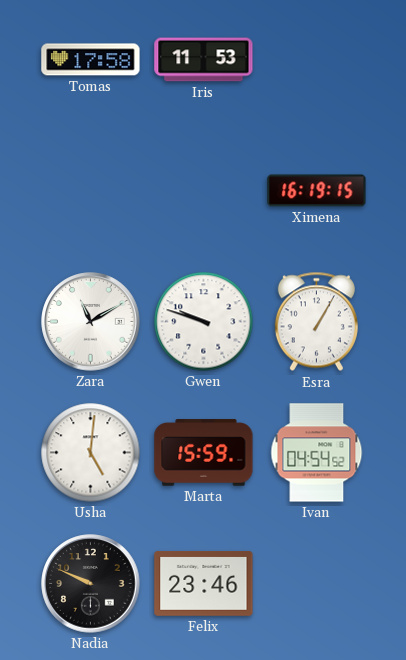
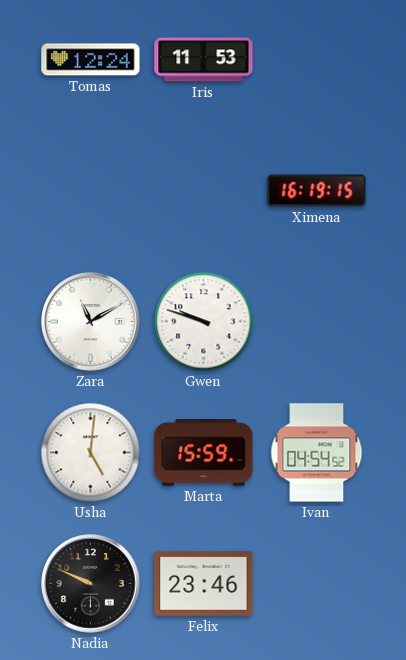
Tomas: 17:58 -> 12:24 (91, 60)
Esra: 1:05 -> none (316, 322)
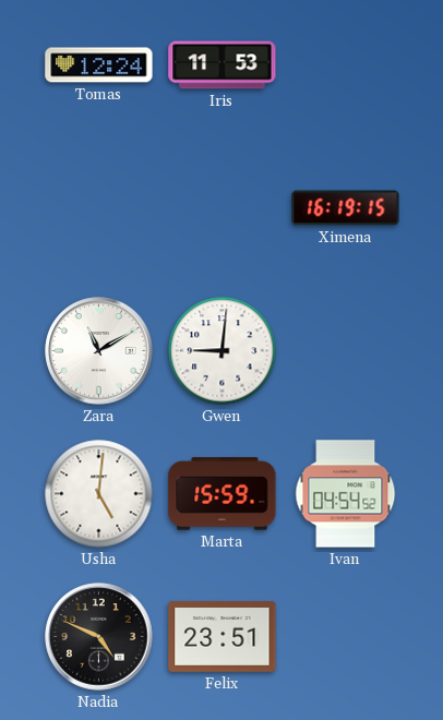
Gwen: 9:48 -> 9:01 (223, 351)
Nadia: 9:49 -> 4:49 (99, 637)
Felix: 23:46 -> 23:51 (223, 636)
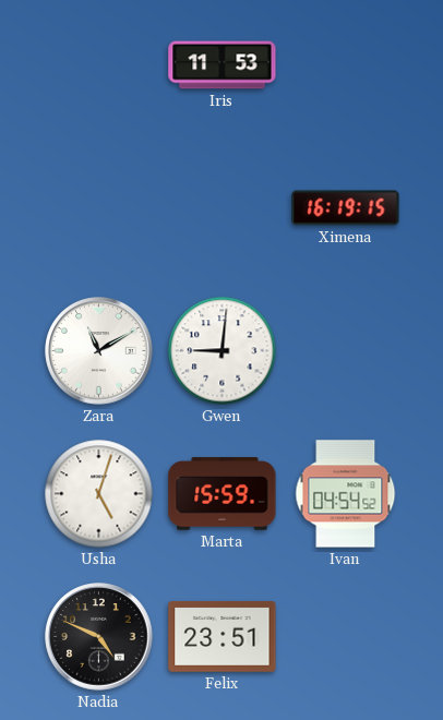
Tomas: 12:24 -> none (99, 65)
Usha: 5:01 -> 5:03 (99, 494)
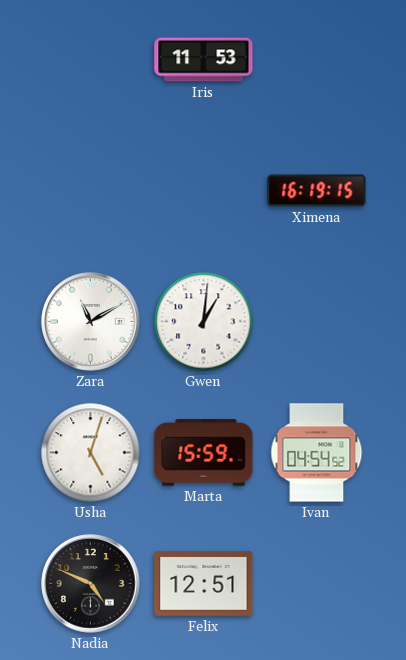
Gwen: 9:01 -> 1:01 (204, 322)
Felix: 23:51 -> 12:51 (204, 583)
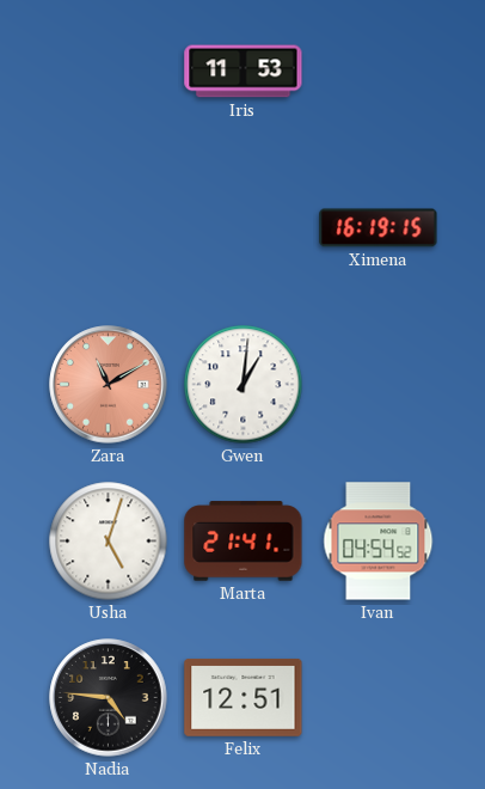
Zara dial: white -> salmon (109, 385)
Marta: 15:59 -> 21:41 (244, 542)
Nadia: 4:49 -> 4:46 (109, 698)
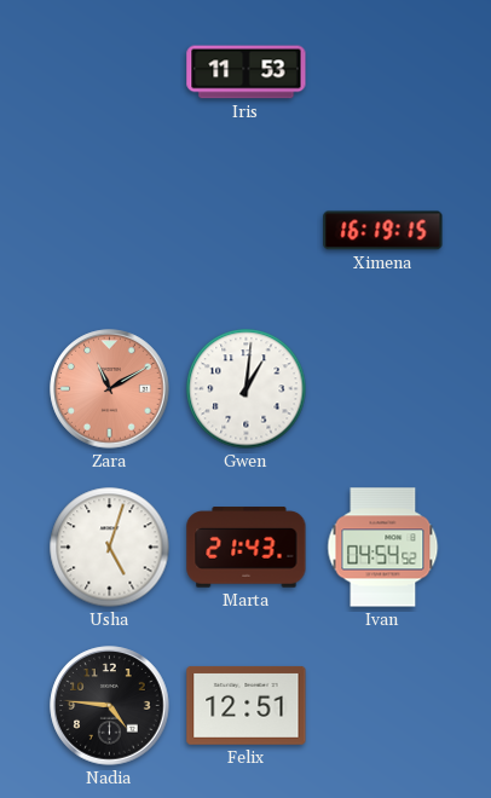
Marta: 21:41 -> 21:43 (247, 548)
